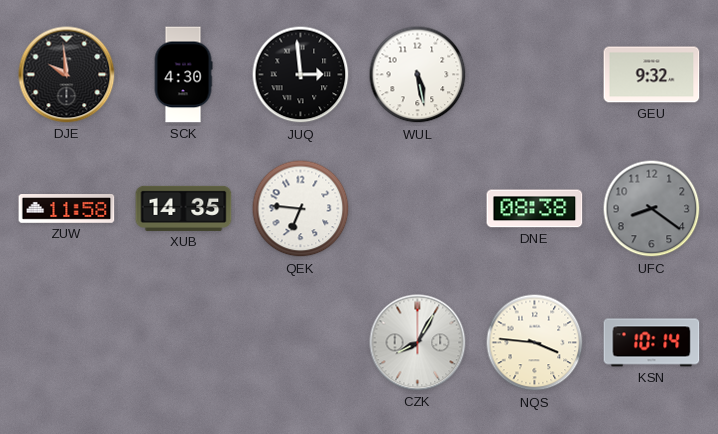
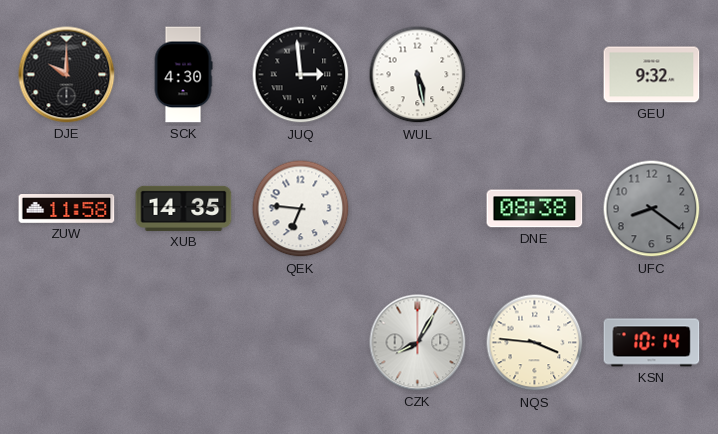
DJE: 9:59 -> 10:00 (67, 75)
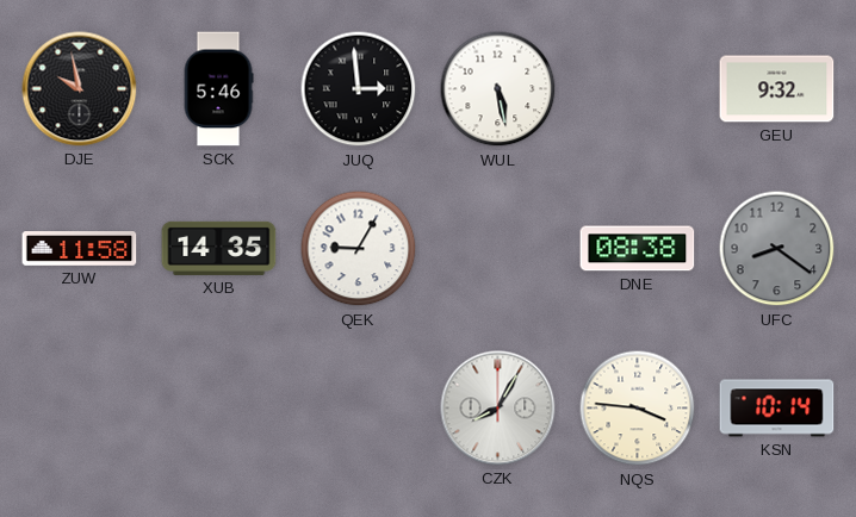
DJE: 10:00 -> 9:58 (80, 89)
SCK: 4:30 -> 5:46 (218, 89)
QEK: 6:46 -> 9:05 (359, 249)
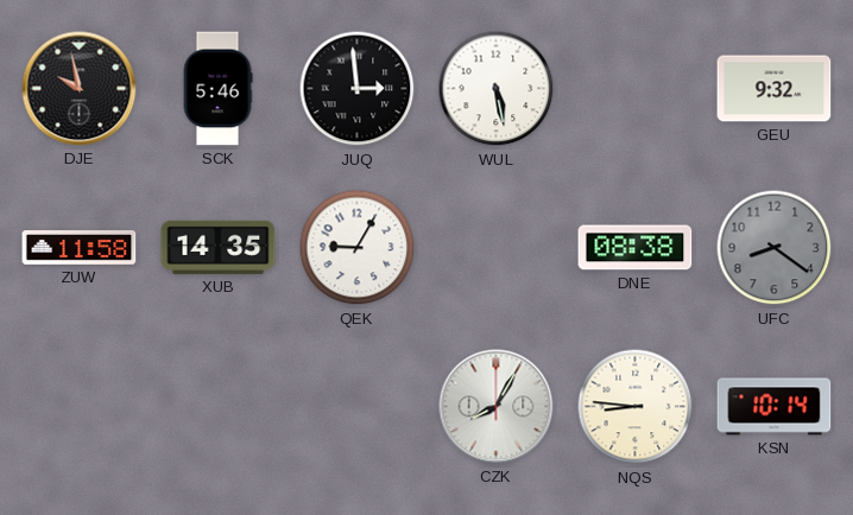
NQS: 3:46 -> 8:46 (636, 407)
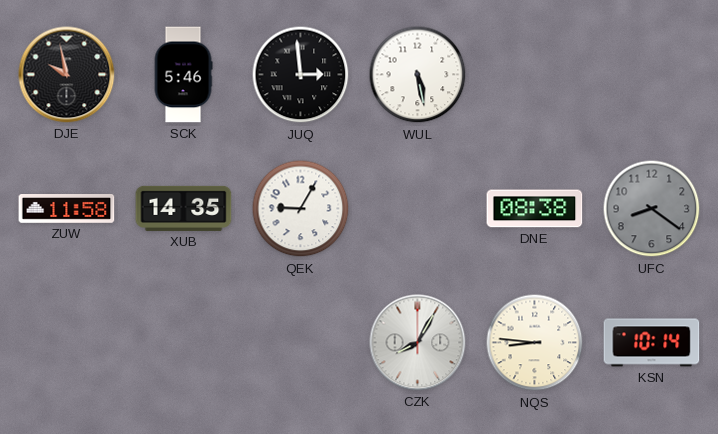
GEU: 9:32 -> none (775, 89)
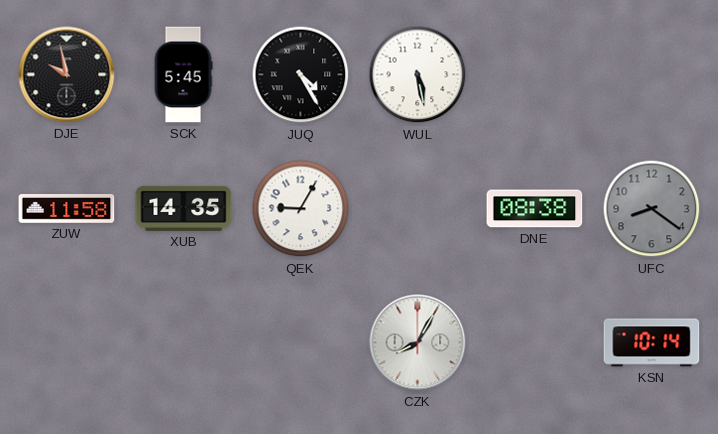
SCK: 5:46 -> 5:45 (183, 75)
JUQ: 2:59 -> 4:25 (301, 75)
NQS: 8:46 -> none (535, 343)
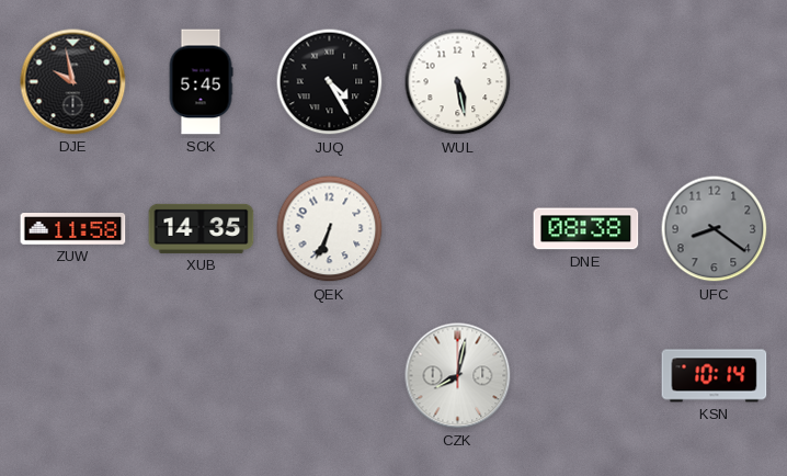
QEK: 9:05 -> 6:34 (330, 229)
CZK: 8:05 -> 8:02 (458, 376)
